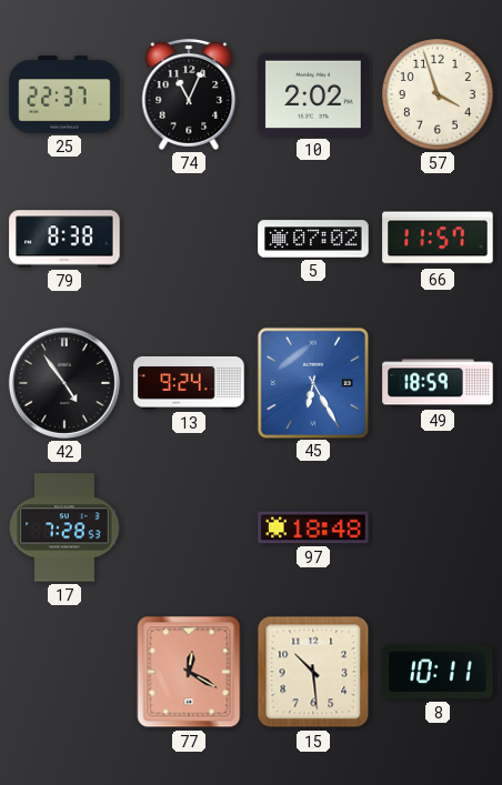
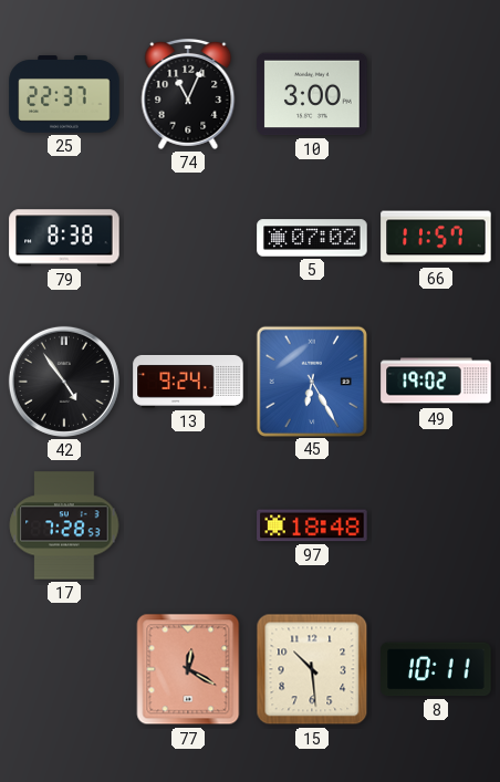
10: 2:02 -> 3:00 (312, 94)
57: 3:57 -> none (439, 95)
49: 18:59 -> 19:02 (436, 382)
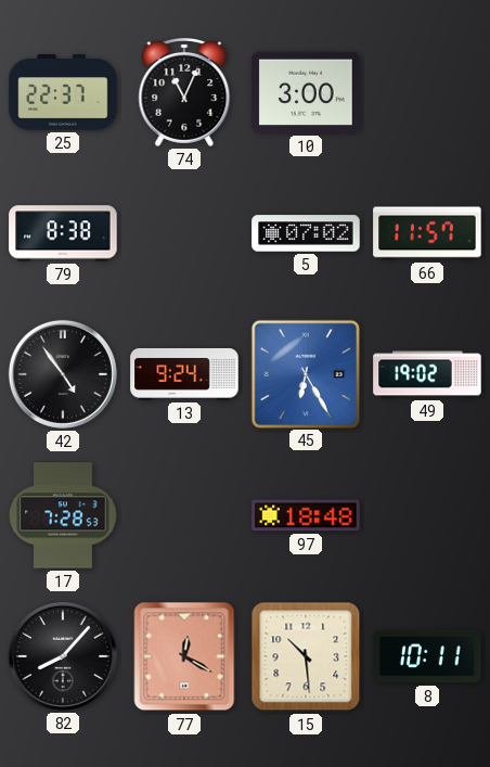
82: none -> 8:07 (63, 656)
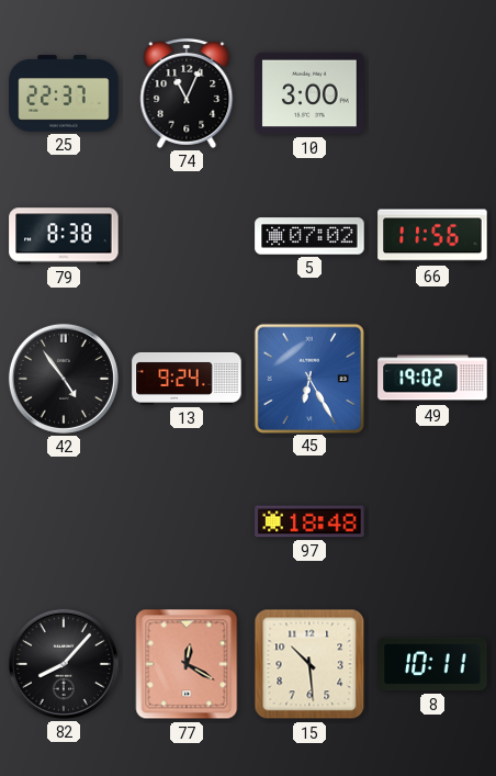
66: 11:57 -> 11:56 (432, 236)
17: 7:28 -> none (63, 515)
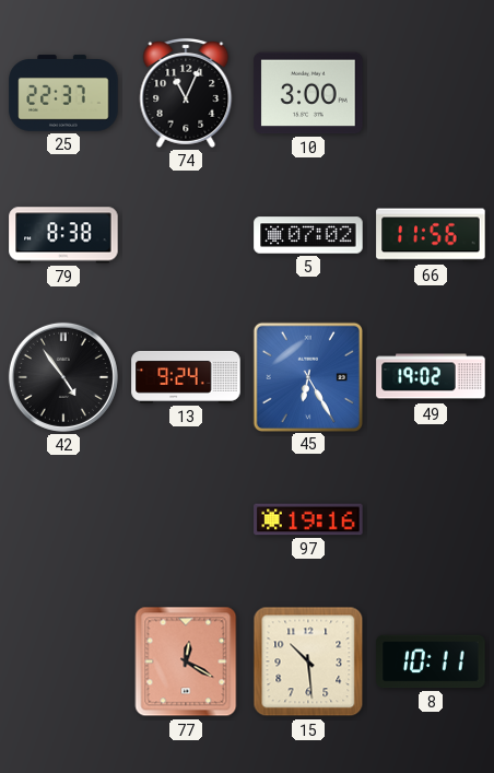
97: 18:48 -> 19:16 (308, 519)
82: 8:07 -> none (64, 664)
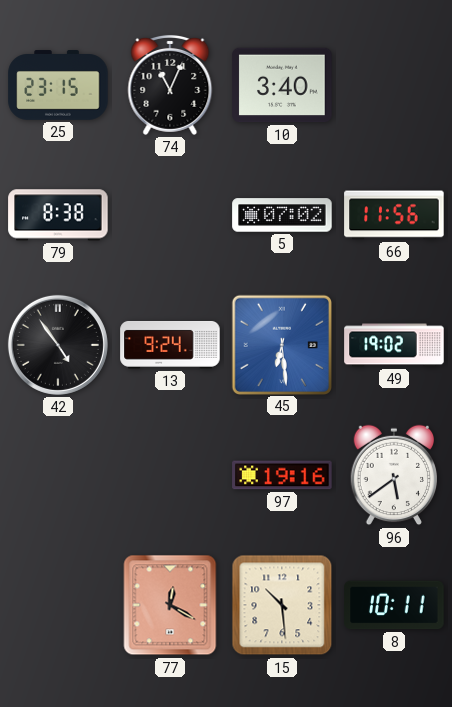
25: 22:37 -> 23:15 (58, 85)
10: 3:00 -> 3:40 (282, 85)
45: 6:25 -> 6:29 (281, 344)
96: none -> 5:39 (393, 475)
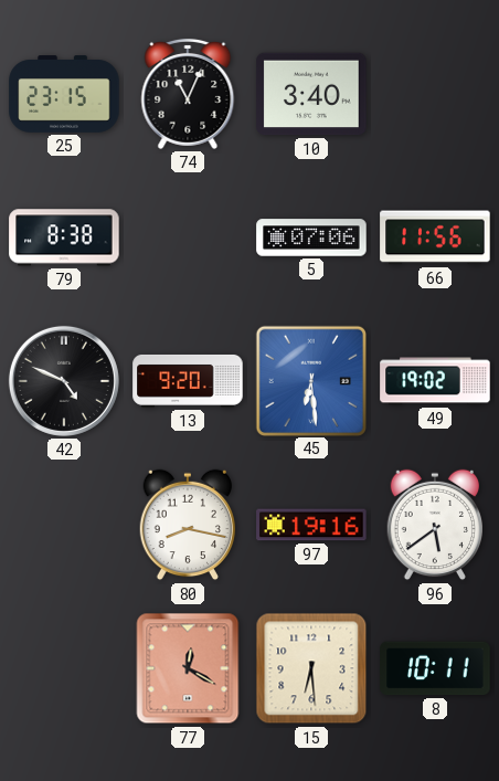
5: 07:02 -> 07:06 (311, 238)
42: 4:54 -> 4:49 (64, 381)
13: 9:24 -> 9:20 (188, 381)
80: none -> 8:17 (187, 525)
15: 10:29 -> 6:29 (311, 668)
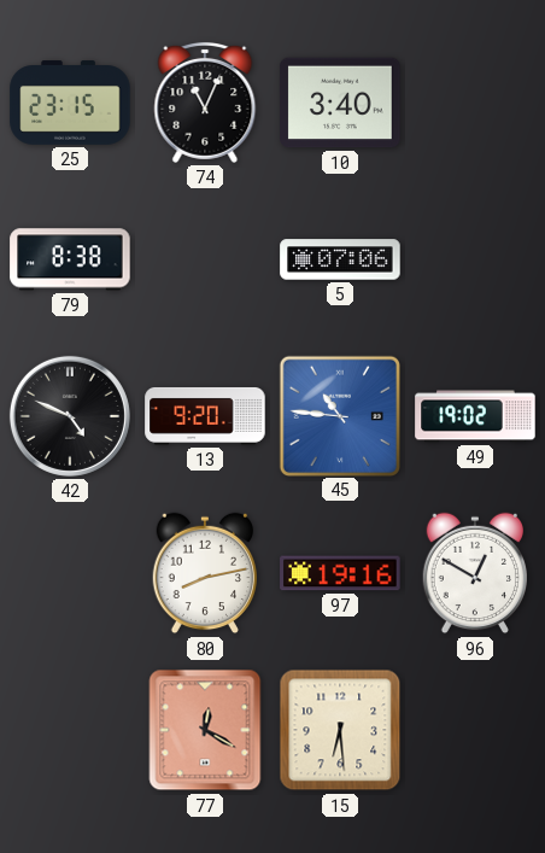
66: 11:56 -> none (435, 238)
45: 6:29 -> 10:46 (339, 415)
80: 8:17 -> 8:13 (204, 573)
96: 5:39 -> 12:50 (474, 573)
8: 10:11 -> none (435, 668)
